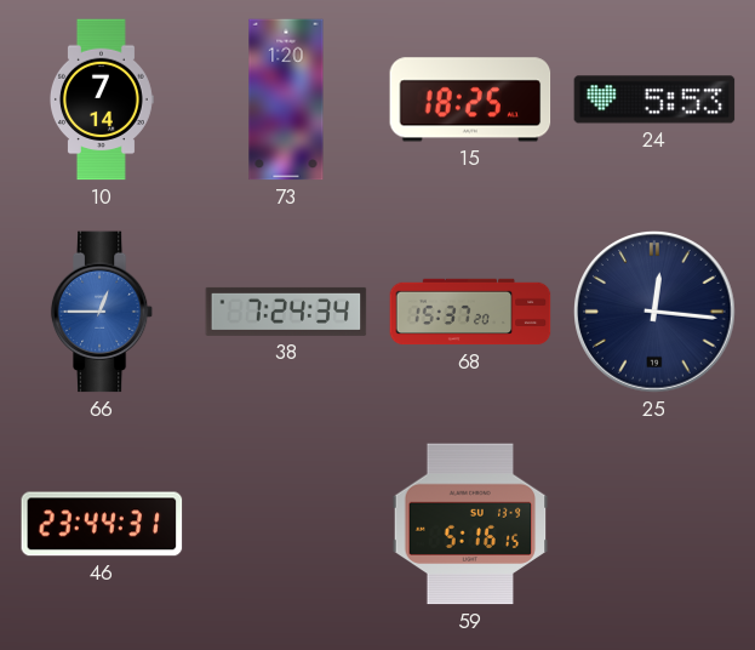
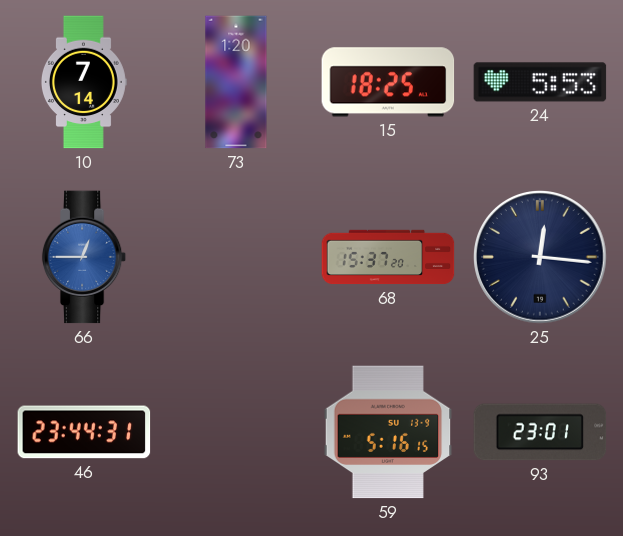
38: 7:24 -> none (286, 312)
93: none -> 23:01 (540, 432)
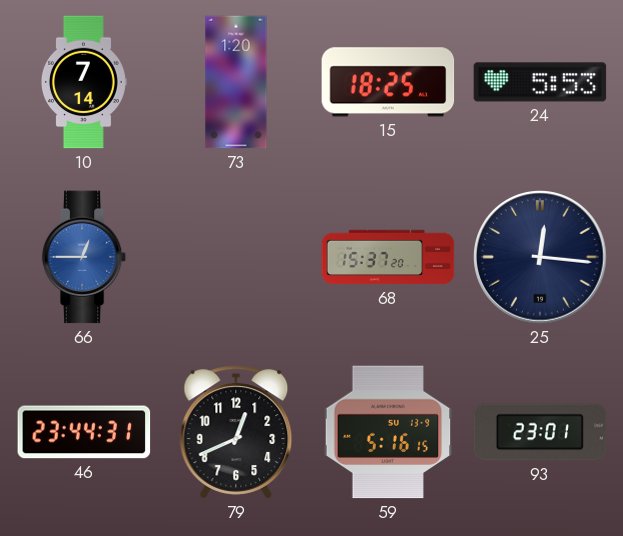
79: none -> 12:41 (236, 432)
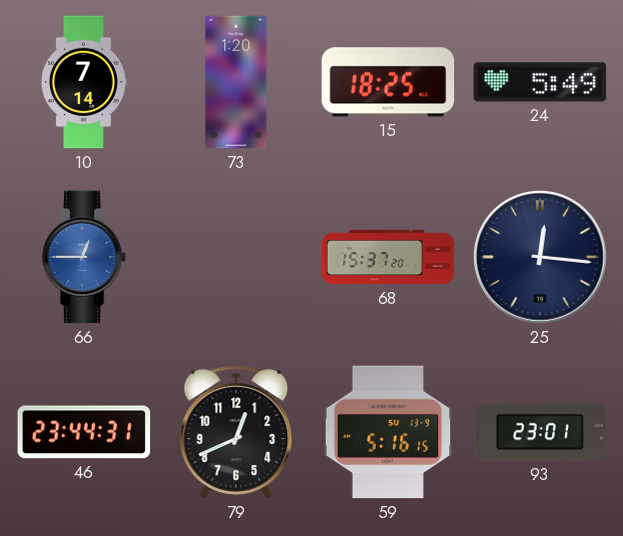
24: 5:53 -> 5:49 (540, 82)
